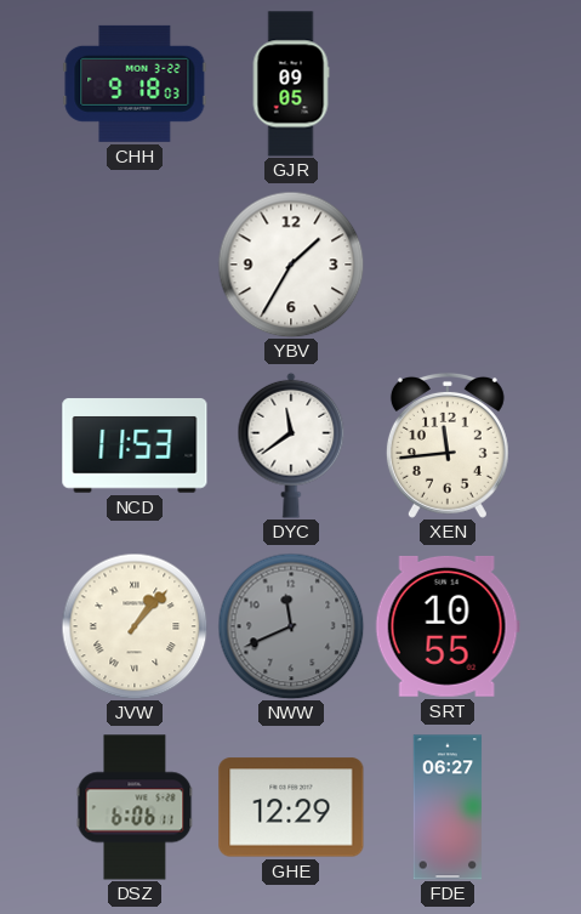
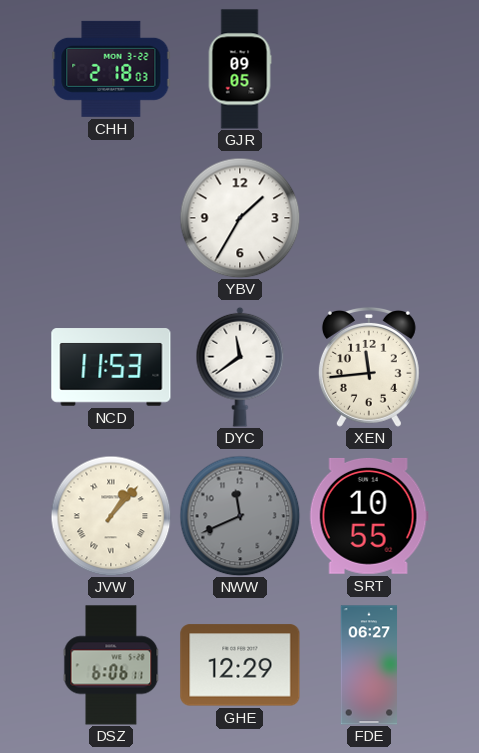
CHH: 9:18 -> 2:18 (111, 69)
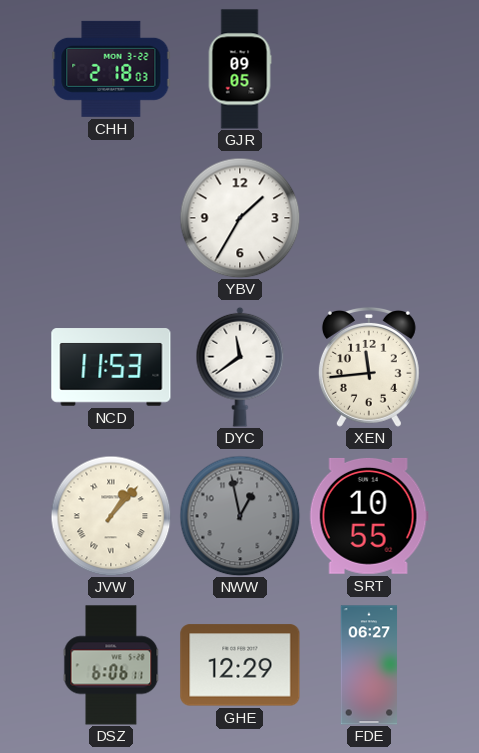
NWW: 11:41 -> 12:58 (240, 516)
